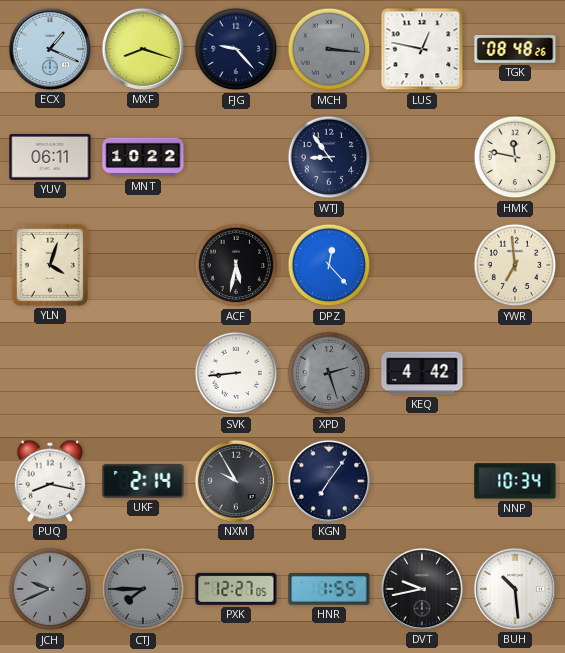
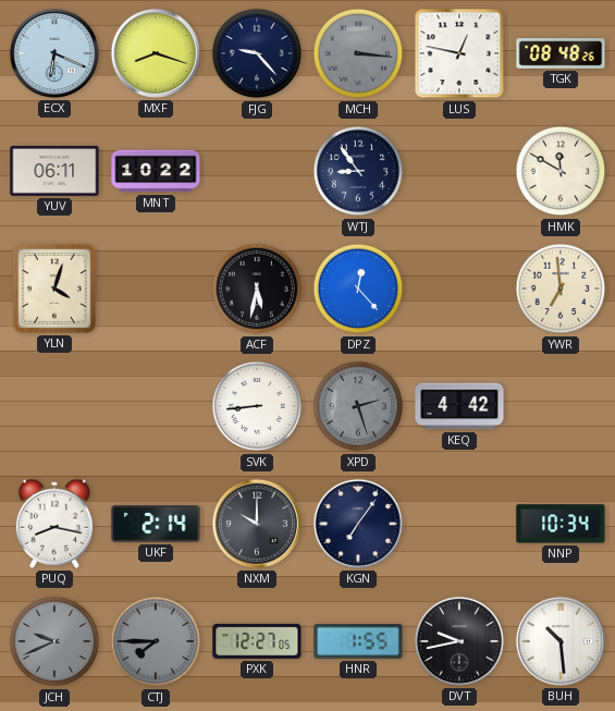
ECX: 1:19 -> 6:19 (54, 53)
HMK: 11:47 -> 11:50 (561, 171)
NXM: 9:55 -> 10:00 (257, 524)
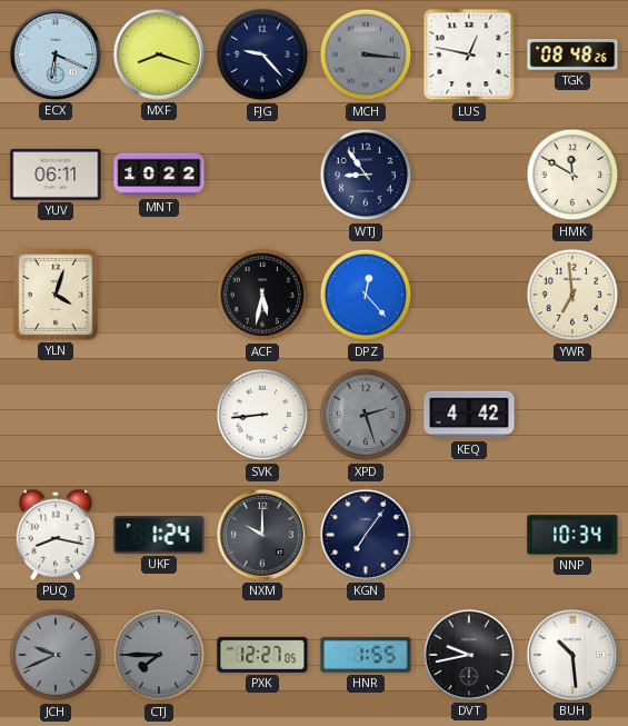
UKF: 2:14 -> 1:24 (159, 535)
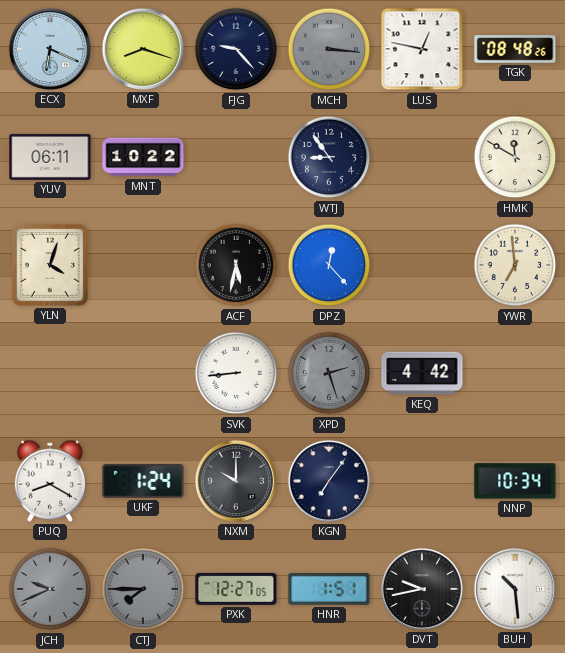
PUQ: 8:17 -> 8:20 (50, 481)
HNR: 1:55 -> 1:51 (329, 590)
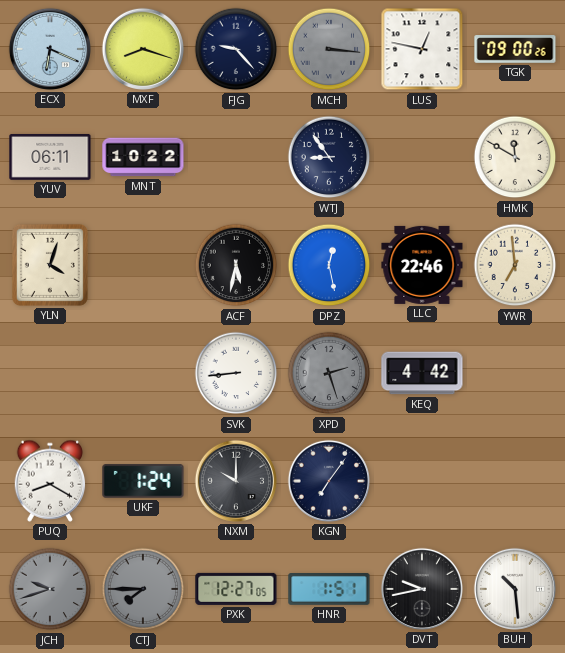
TGK: 08:48 -> 09:00 (515, 49)
DPZ: 12:23 -> 12:28 (329, 265)
LLC: none -> 22:46 (422, 265)
NNP: 10:34 -> none (515, 481)
JCH: 9:41 -> 9:42 (50, 589)
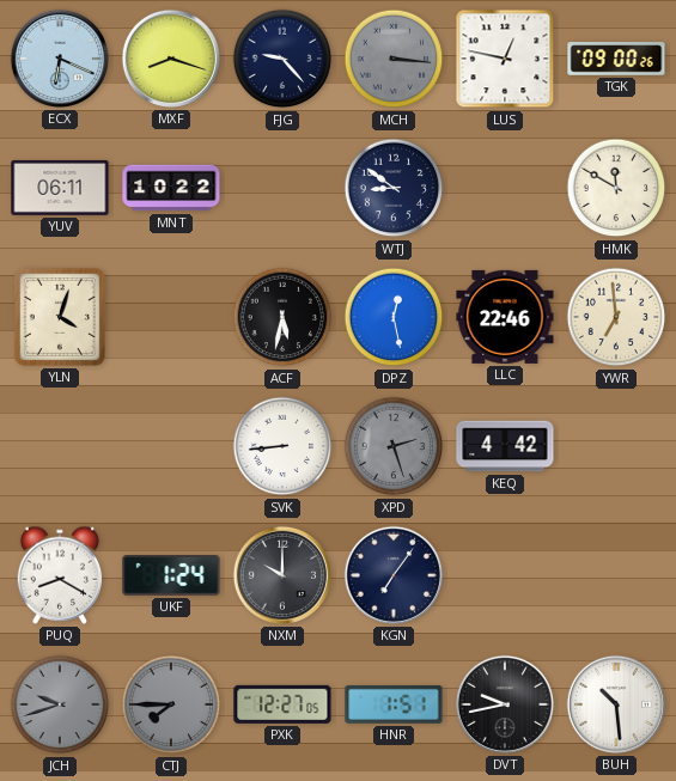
WTJ: 8:54 -> 8:51 (394, 188)
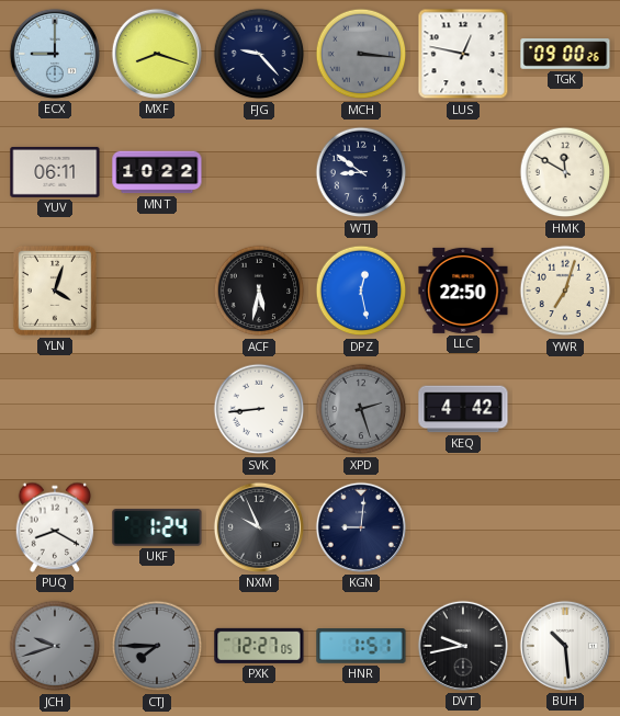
ECX: 6:19 -> 9:00 (55, 54)
LLC: 22:46 -> 22:50 (463, 291)
YWR: 6:59 -> 7:03 (565, 291)
NXM: 10:00 -> 9:56 (259, 527)
KGN: 7:06 -> 9:01 (361, 527)
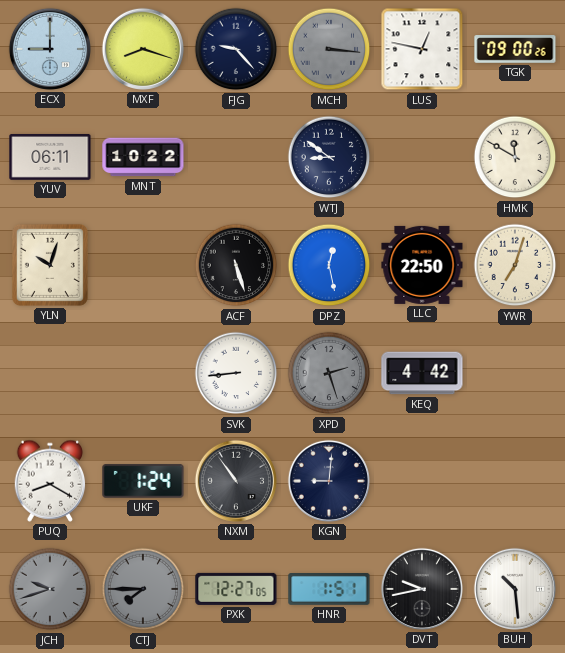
YLN: 4:03 -> 10:03 (50, 265)
ACF: 5:32 -> 5:27 (236, 265)
NXM: 9:56 -> 10:54 (236, 481)
